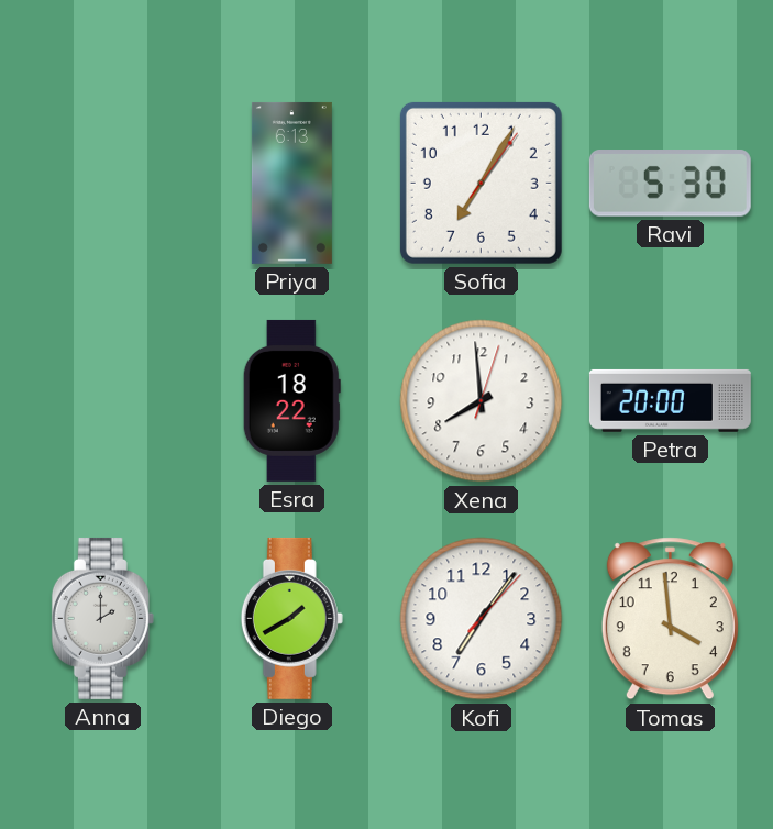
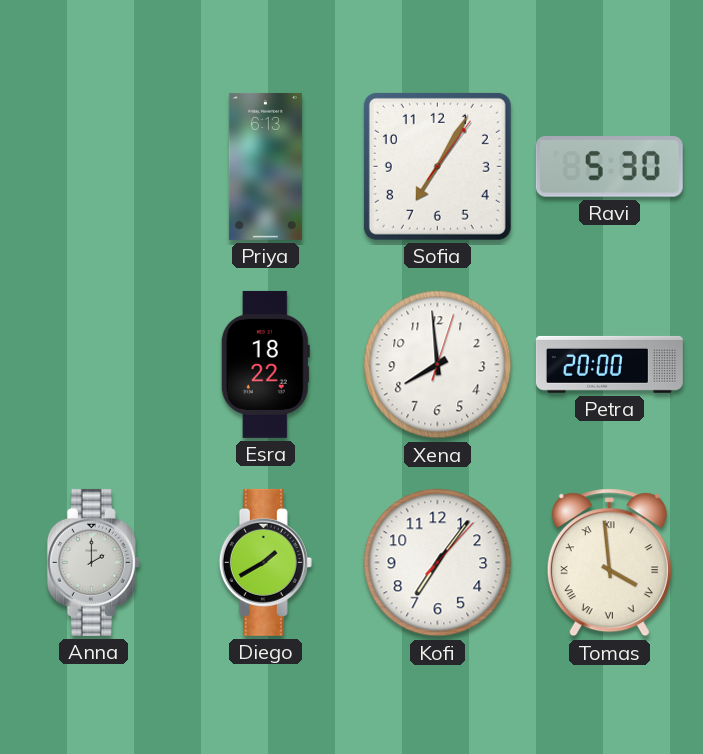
Tomas numerals: Arabic -> Roman (609, 563)
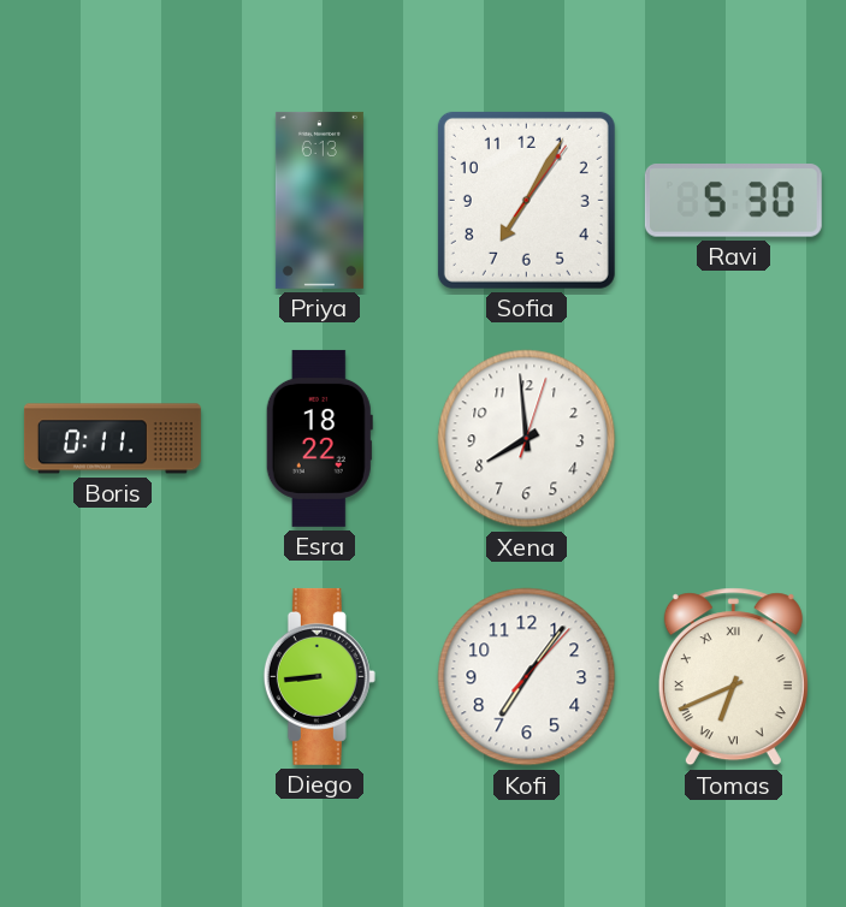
Boris: none -> 0:11 (112, 439)
Petra: 20:00 -> none (609, 364)
Anna: 2:00 -> none (93, 562)
Diego: 1:40 -> 8:44 (319, 676)
Tomas: 3:59 -> 6:41 (733, 677)
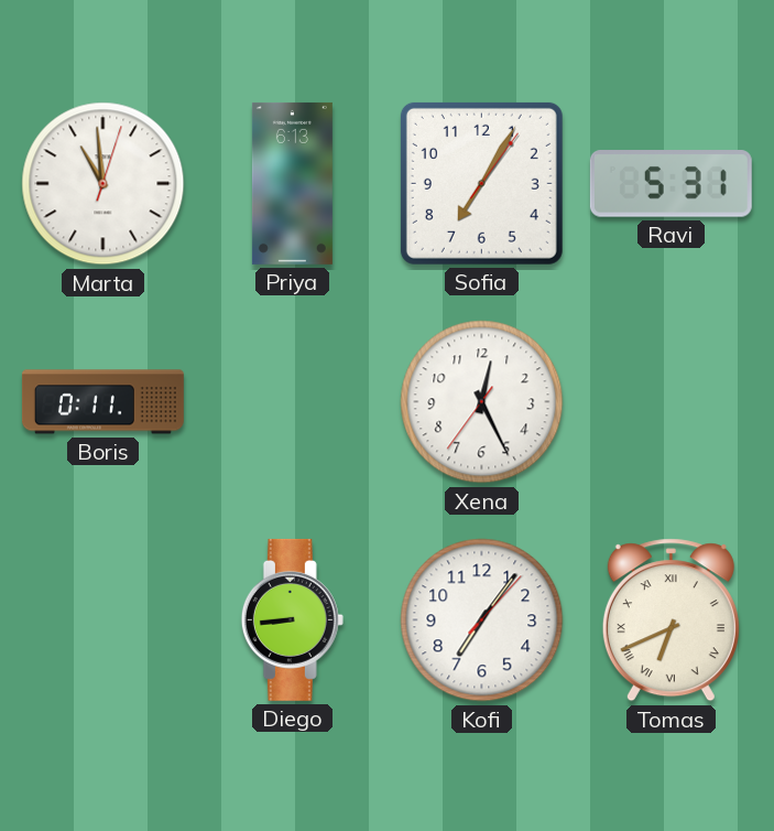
Marta: none -> 10:59 (103, 184)
Ravi: 5:30 -> 5:31 (671, 184)
Esra: 18:22 -> none (319, 438)
Xena: 7:59 -> 12:25 (482, 402)
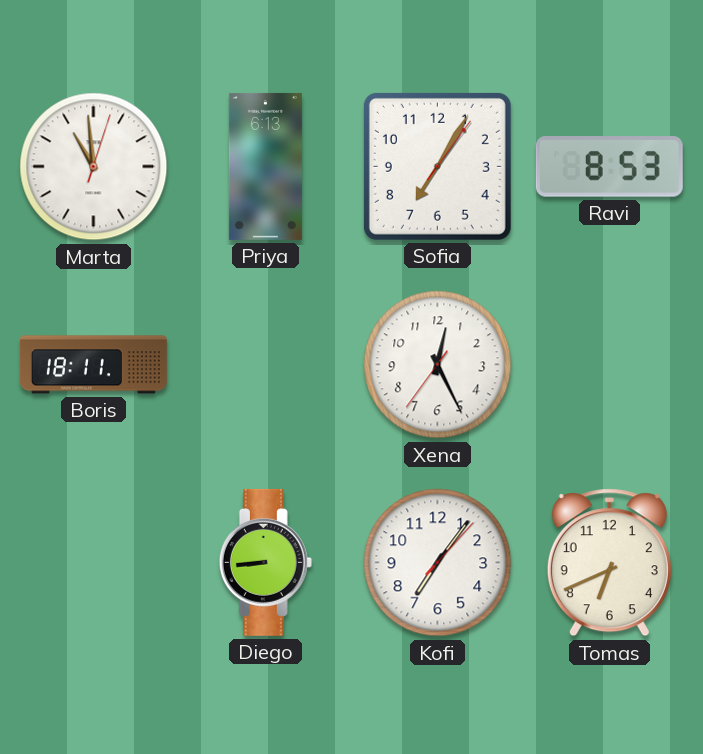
Ravi: 5:31 -> 8:53 (609, 167)
Boris: 0:11 -> 18:11 (93, 365)
Tomas numerals: Roman -> Arabic (609, 563)
